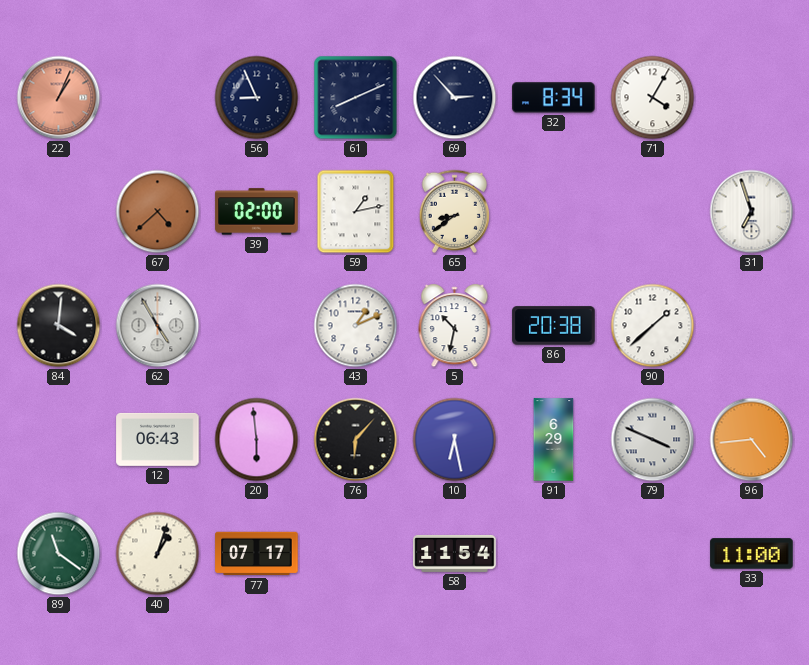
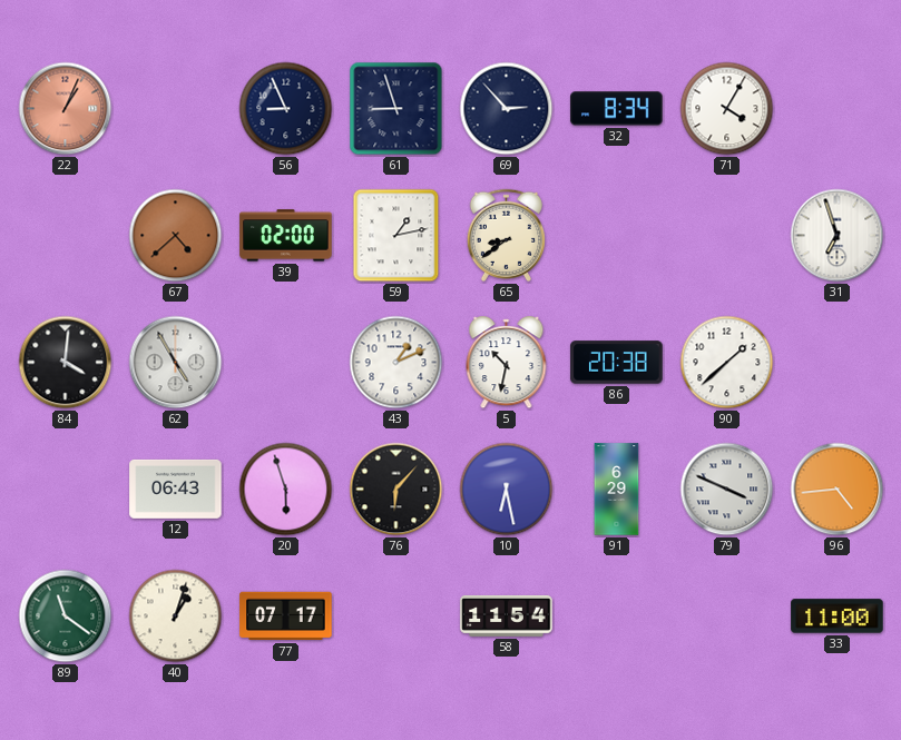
61: 8:11 -> 8:57 (396, 109)
20: 5:59 -> 5:57 (286, 490)
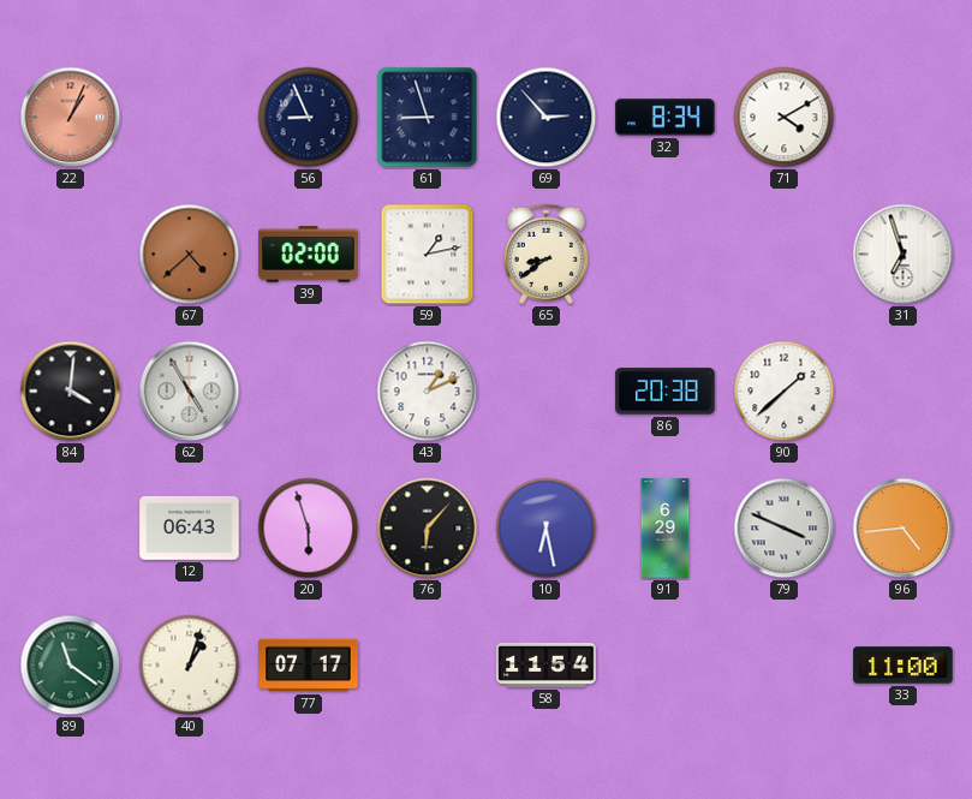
71: 4:05 -> 4:10 (785, 118)
5: 10:32 -> none (507, 363)
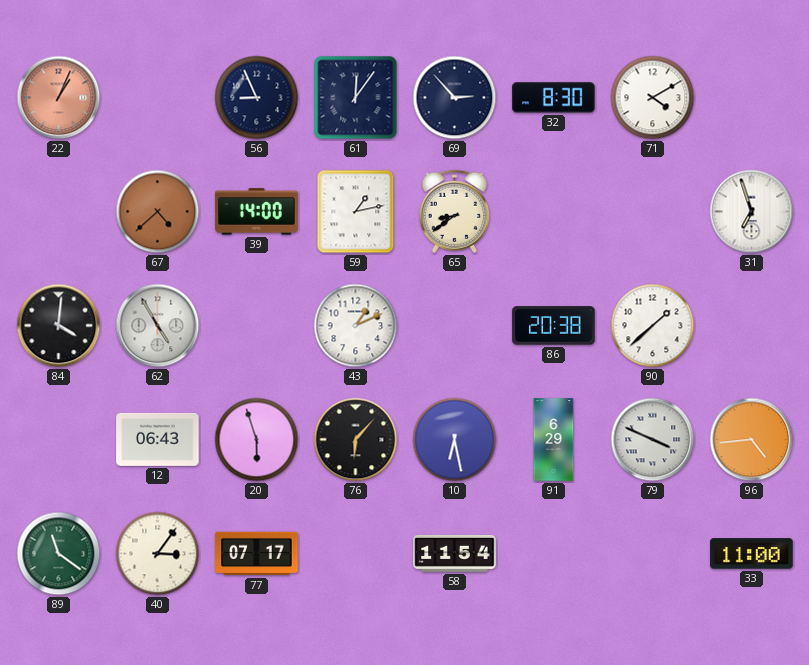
61: 8:57 -> 12:06 (356, 98)
32: 8:34 -> 8:30 (554, 98)
39: 02:00 -> 14:00 (257, 212)
40: 1:03 -> 3:06 (158, 554)
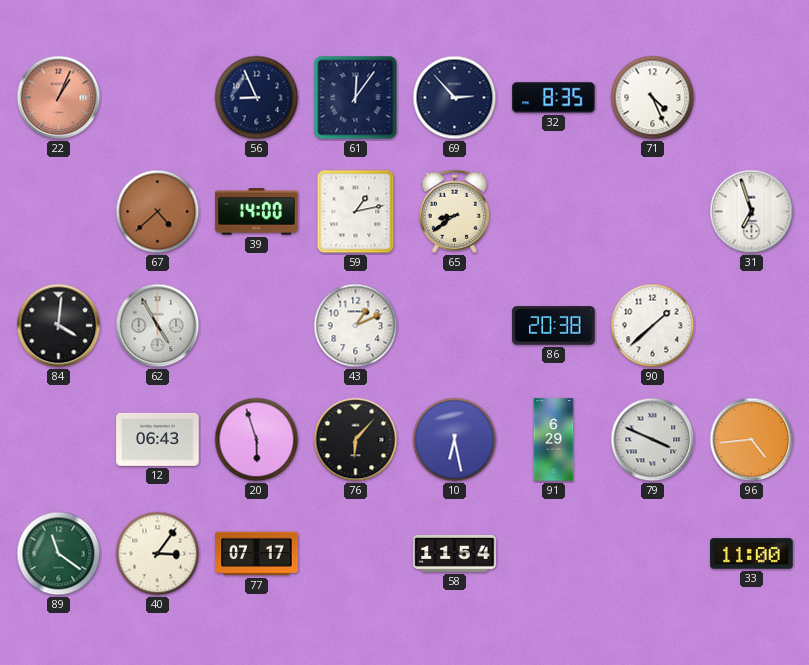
32: 8:30 -> 8:35 (554, 98)
71: 4:10 -> 4:26 (653, 98)
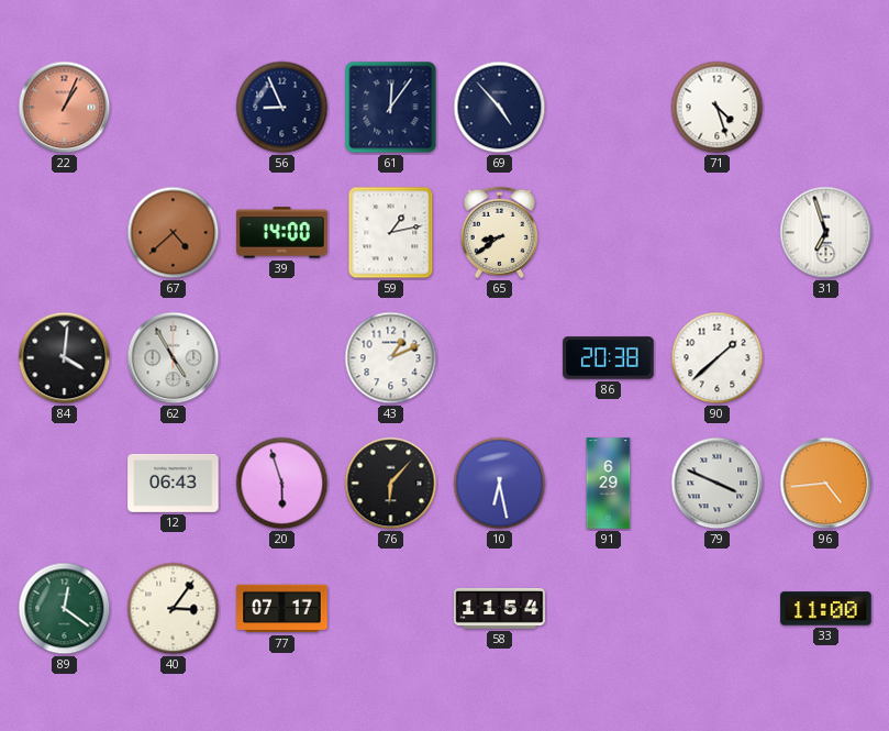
69: 2:53 -> 4:53 (500, 108)
32: 8:35 -> none (554, 98)
71: 4:26 -> 4:27 (718, 108)
89: 11:21 -> 12:21 (65, 609)
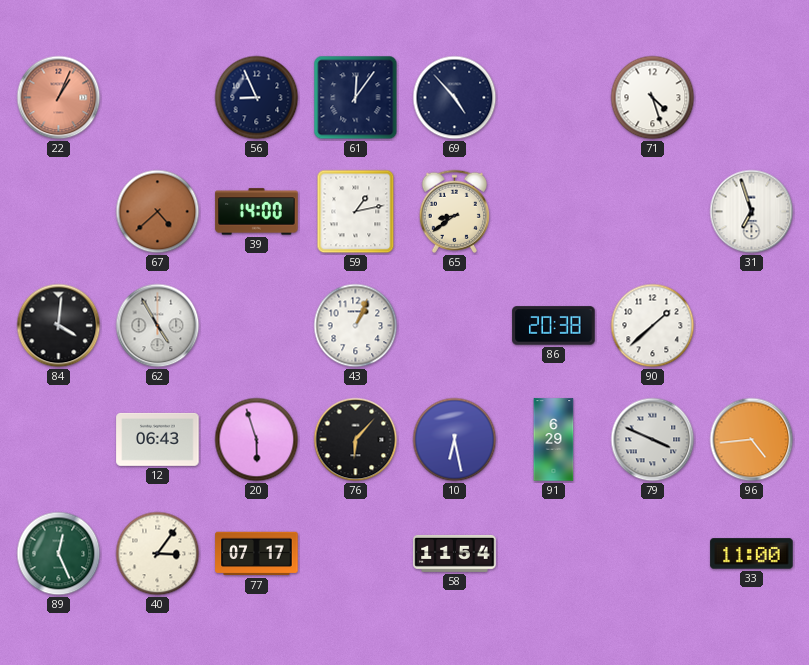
43: 1:11 -> 1:04 (356, 326)
89: 12:21 -> 12:26 (59, 554)
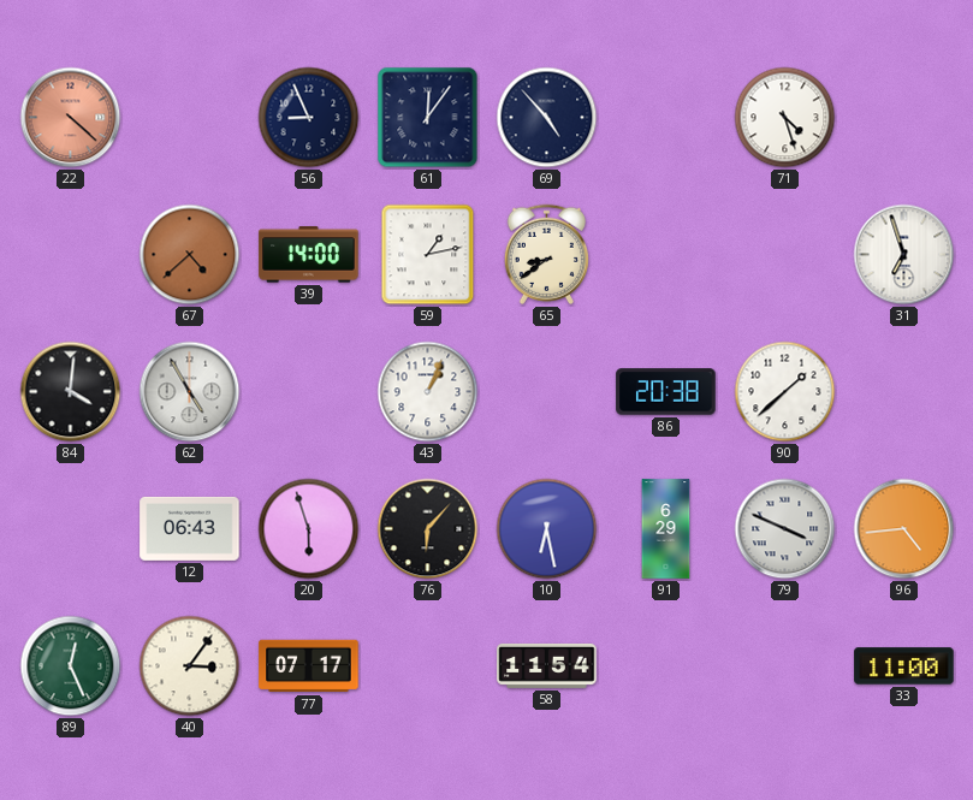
22: 1:04 -> 4:22 (71, 118)
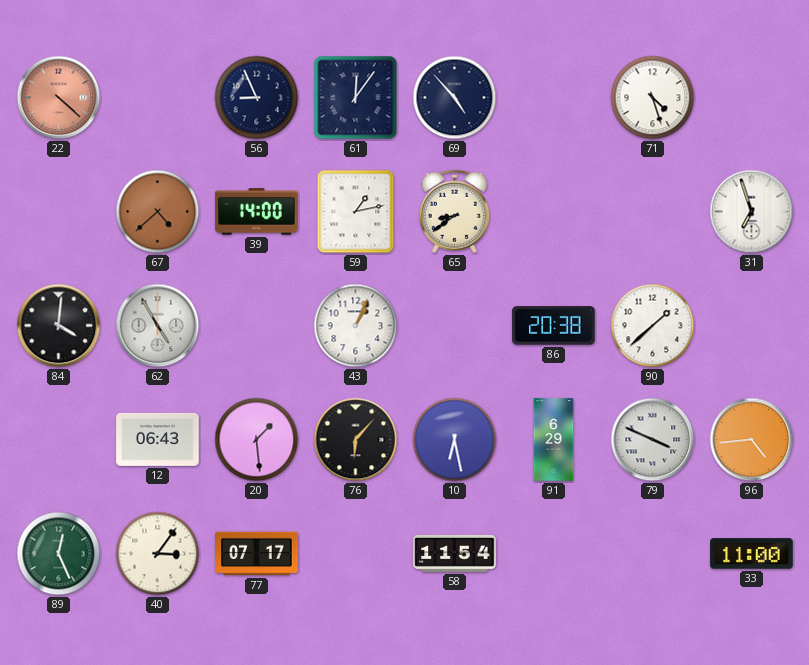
20: 5:57 -> 1:29 (257, 440)
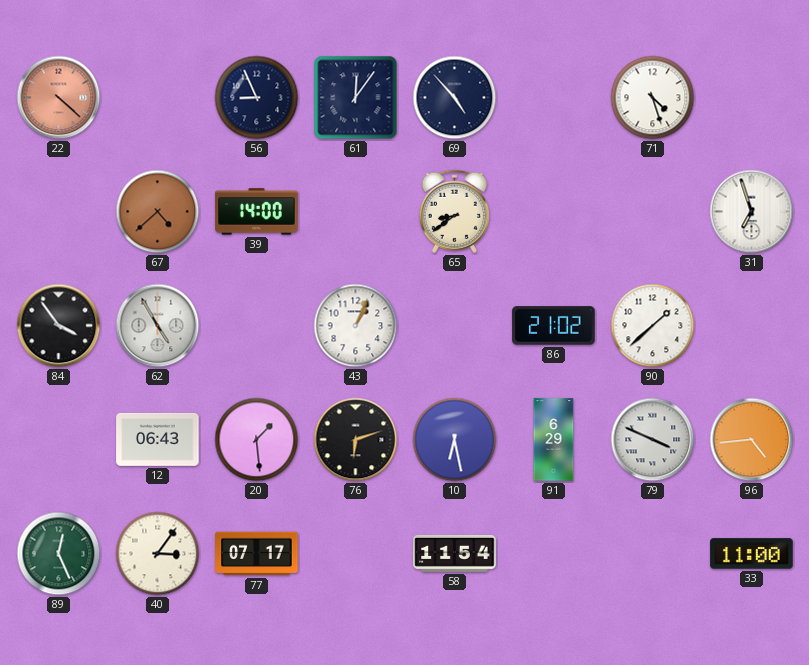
59: 1:13 -> none (356, 212)
84: 4:01 -> 3:54 (59, 326)
86: 20:38 -> 21:02 (554, 326)
76: 6:07 -> 6:12 (356, 440)
